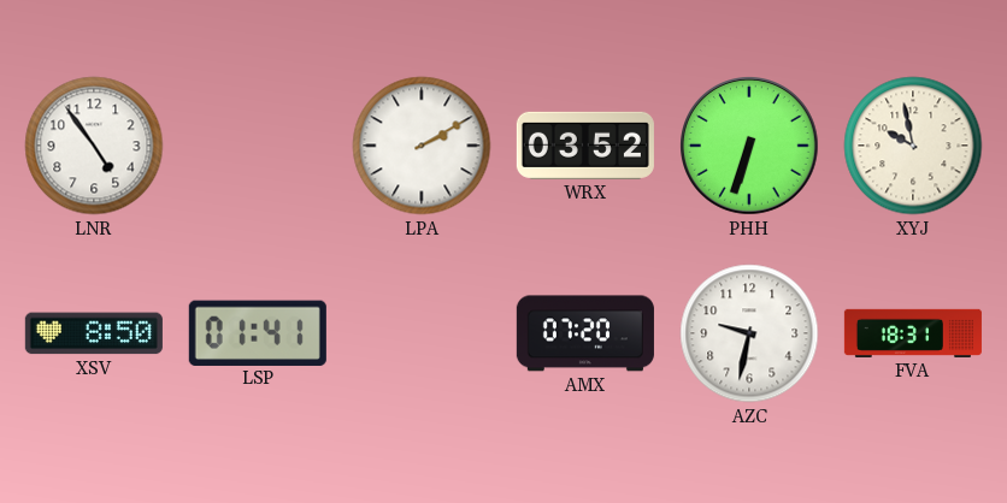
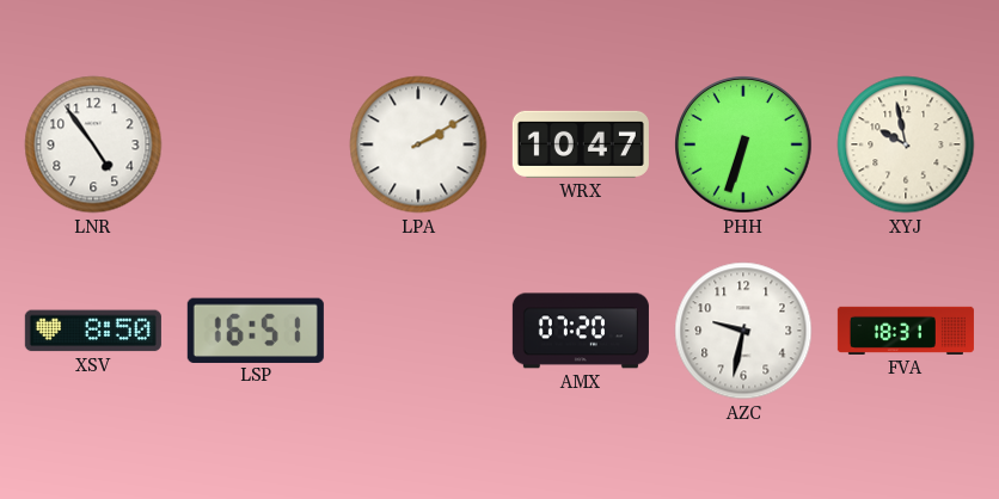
WRX: 03:52 -> 10:47 (581, 144)
LSP: 01:41 -> 16:51 (256, 329)
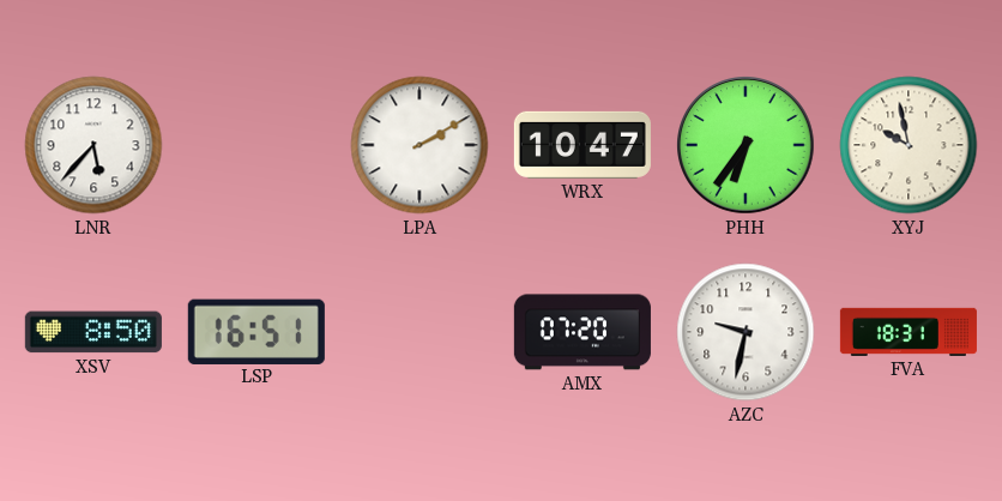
LNR: 4:54 -> 5:37 (93, 145)
PHH: 6:33 -> 6:36 (747, 146)
